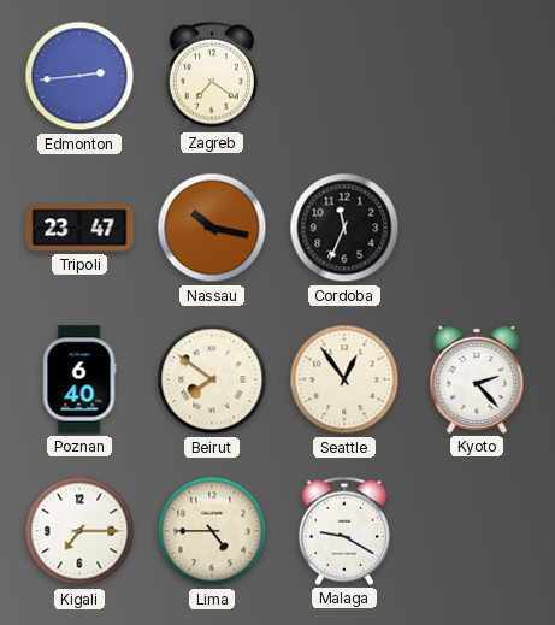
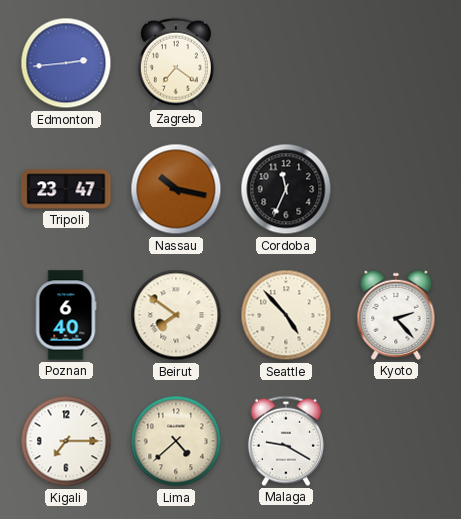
Seattle: 12:54 -> 4:53 (286, 315)
Lima: 4:45 -> 4:38 (176, 441)
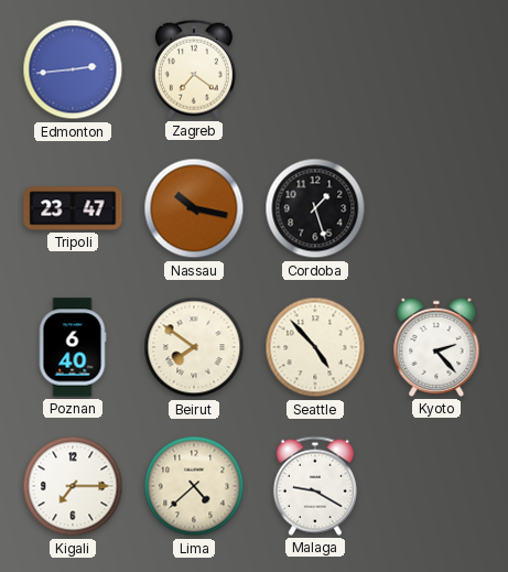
Cordoba: 11:34 -> 1:27 (315, 208)
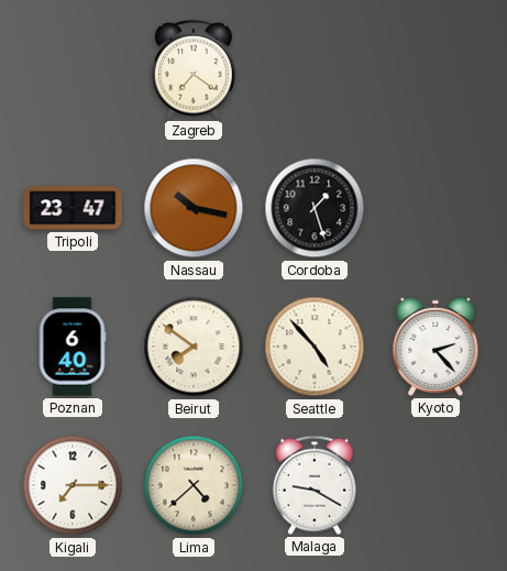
Edmonton: 2:44 -> none (73, 69)
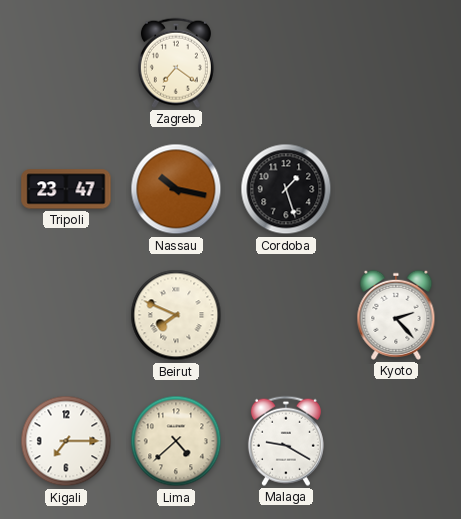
Poznan: 6:40 -> none (73, 347)
Beirut: 7:51 -> 7:49 (176, 315)
Seattle: 4:53 -> none (315, 347)
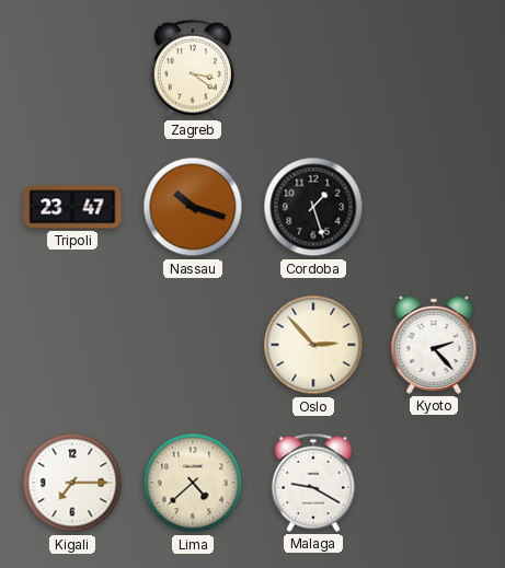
Zagreb: 7:21 -> 3:21 (193, 69)
Nassau: 10:17 -> 10:18 (193, 207)
Beirut: 7:49 -> none (176, 315)
Oslo: none -> 2:53 (313, 345)
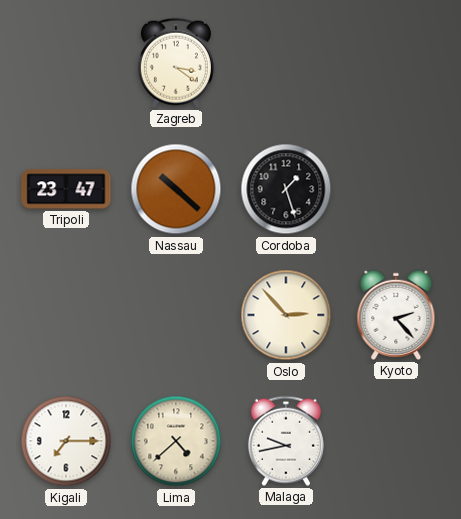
Nassau: 10:18 -> 10:22 (176, 189)
Malaga: 9:20 -> 9:43 (286, 441)
